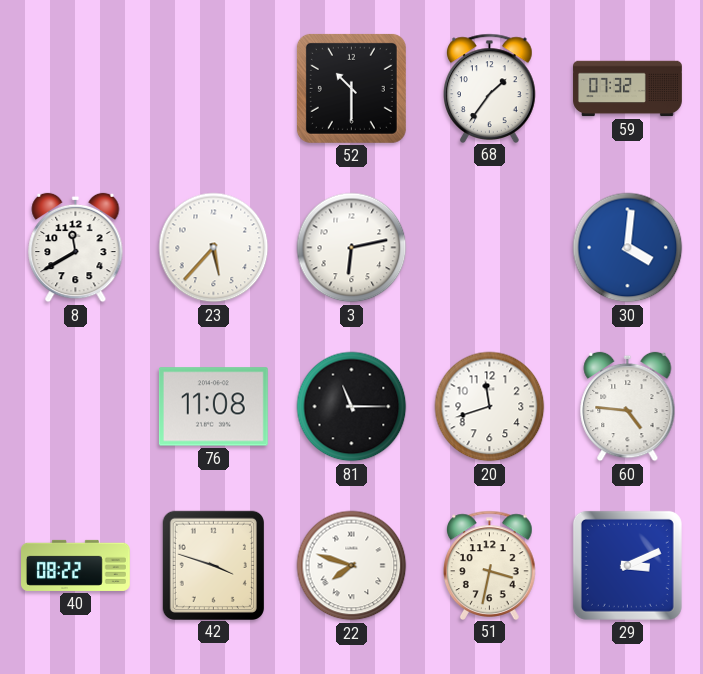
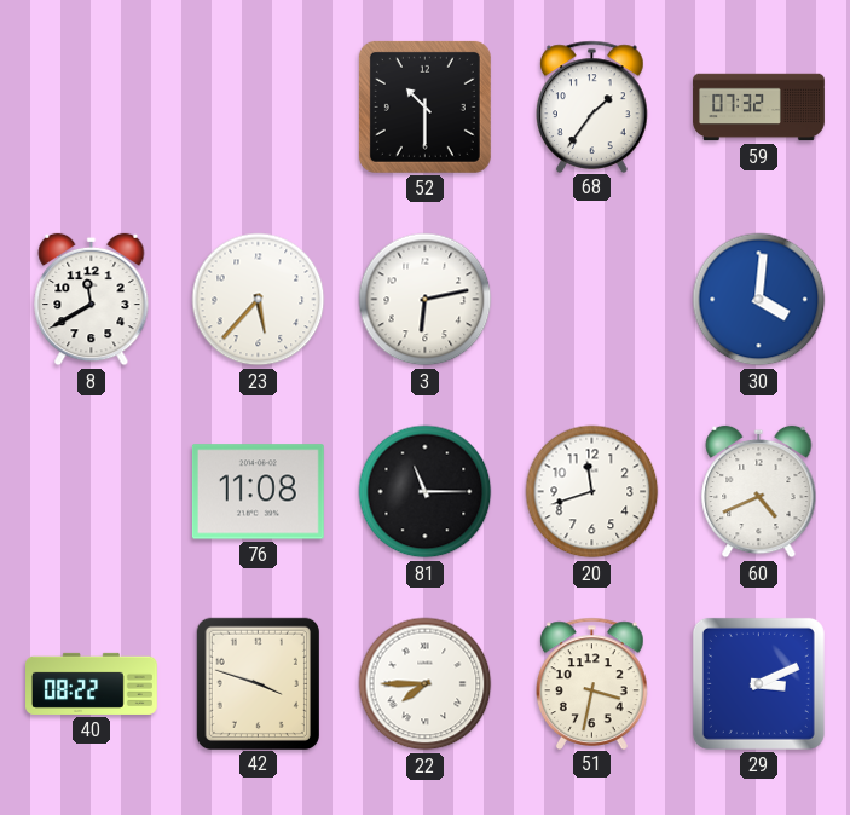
60: 4:46 -> 4:41 (759, 492)
22: 7:48 -> 7:45 (426, 684)
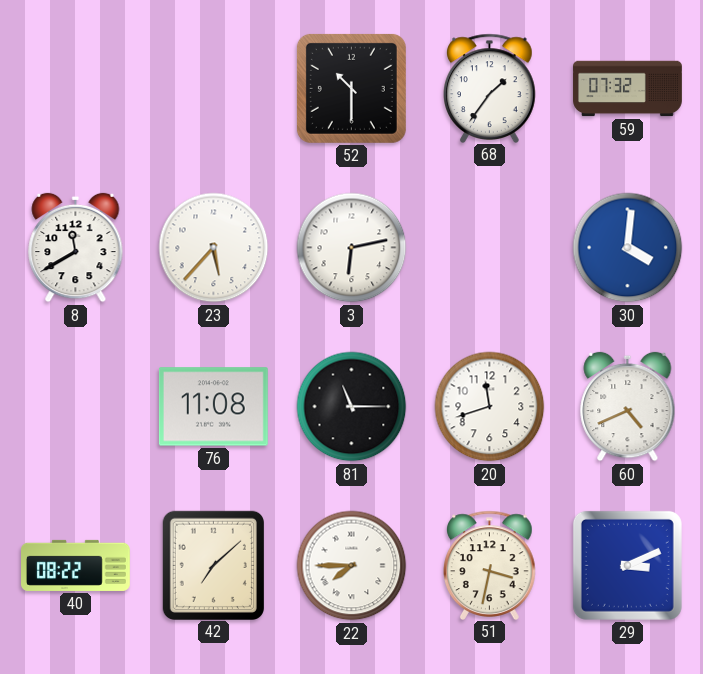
42: 3:48 -> 7:08 (213, 565)
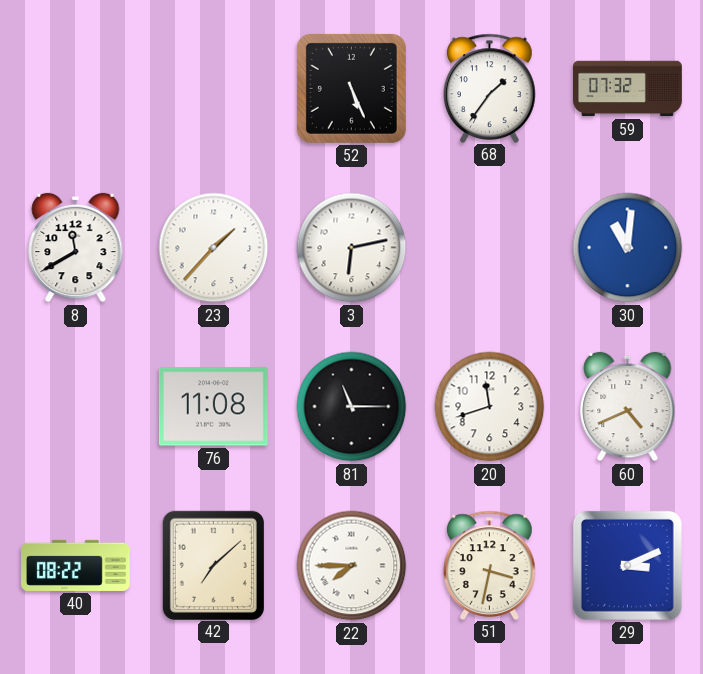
52: 10:30 -> 5:26 (351, 88)
23: 5:37 -> 1:37 (214, 248)
30: 4:01 -> 11:01 (628, 248)
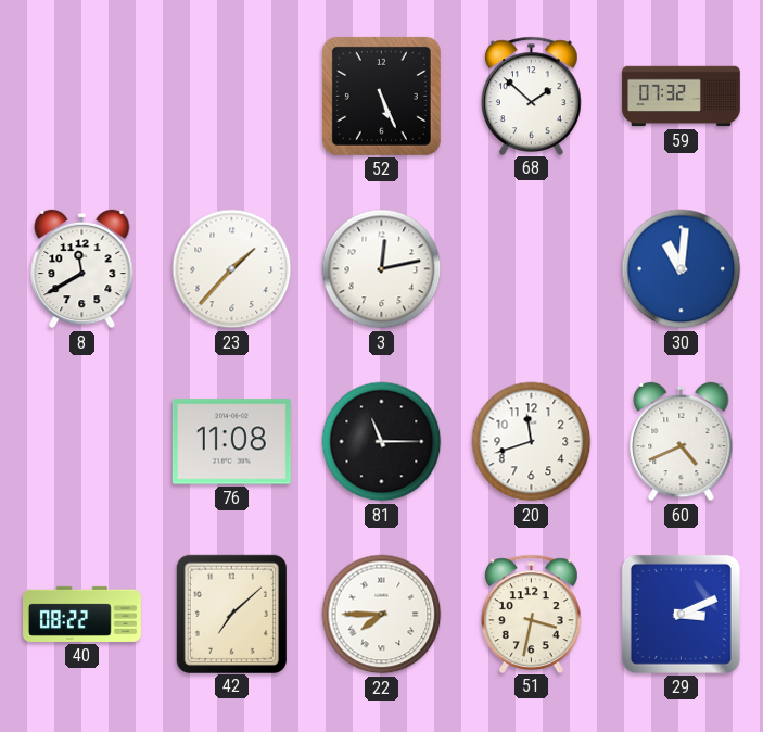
68: 1:36 -> 1:52 (532, 96)
3: 6:13 -> 12:13 (382, 269)
